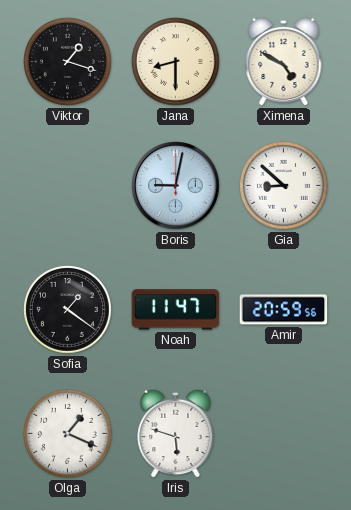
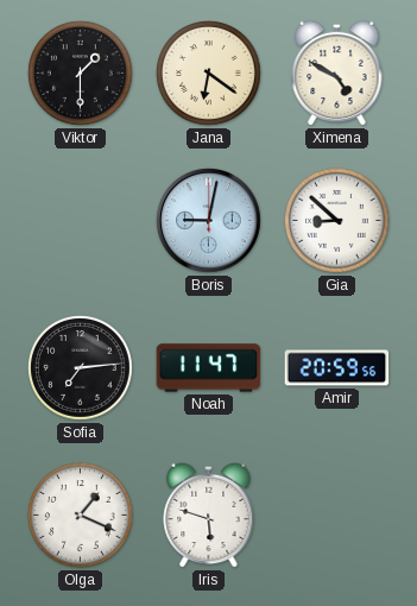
Viktor: 1:18 -> 1:30 (81, 74)
Jana: 8:30 -> 6:21 (209, 74)
Sofia: 1:21 -> 7:14 (81, 368)
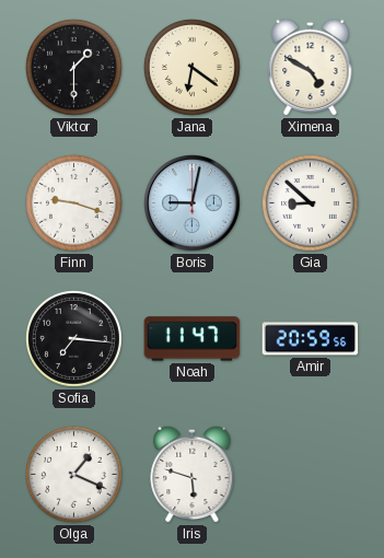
Finn: none -> 9:18 (74, 204)
Sofia: 7:14 -> 7:16 (74, 339)
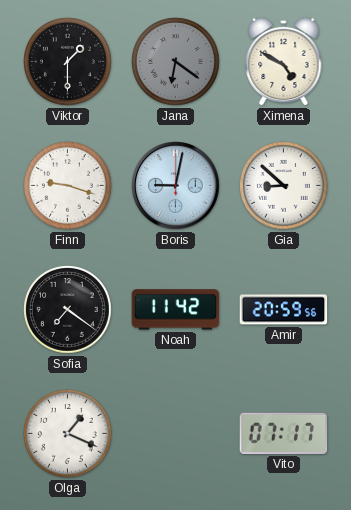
Jana dial: cream -> grey (176, 62)
Sofia: 7:16 -> 7:21 (68, 310)
Noah: 11:47 -> 11:42 (176, 310)
Iris: 5:48 -> none (193, 474)
Vito: none -> 07:17 (284, 433)
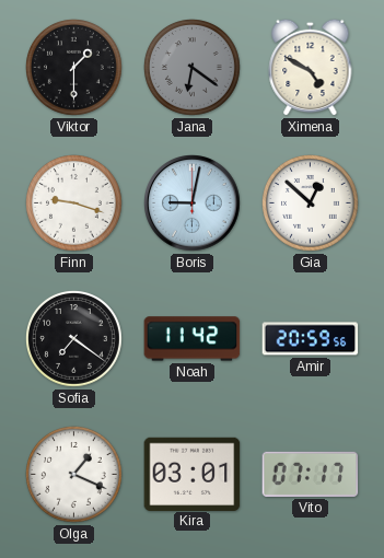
Gia: 8:52 -> 12:52 (311, 204)
Kira: none -> 03:01 (193, 474)
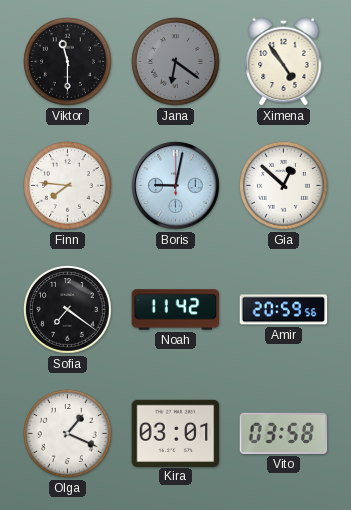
Viktor: 1:30 -> 11:30 (68, 62)
Ximena: 4:50 -> 4:54 (284, 61)
Finn: 9:18 -> 7:46 (68, 186)
Vito: 07:17 -> 03:58 (284, 433)
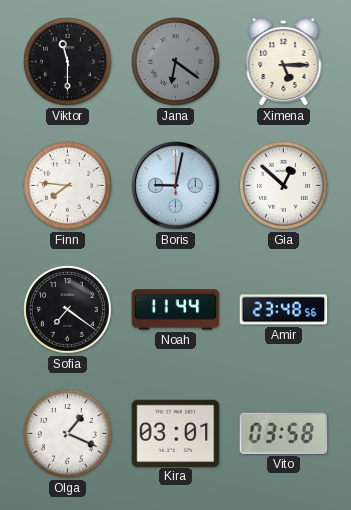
Ximena: 4:54 -> 5:15 (284, 61)
Noah: 11:42 -> 11:44 (176, 310)
Amir: 20:59 -> 23:48 (284, 310)
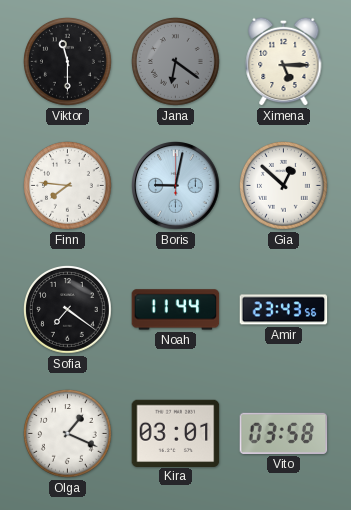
Amir: 23:48 -> 23:43 (284, 310)
